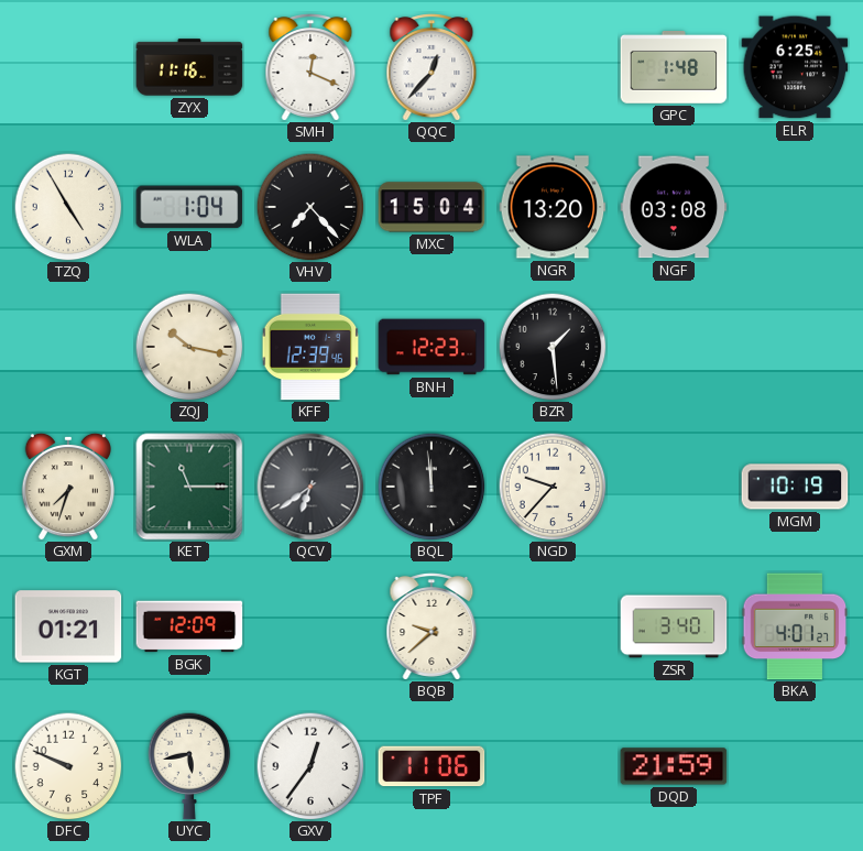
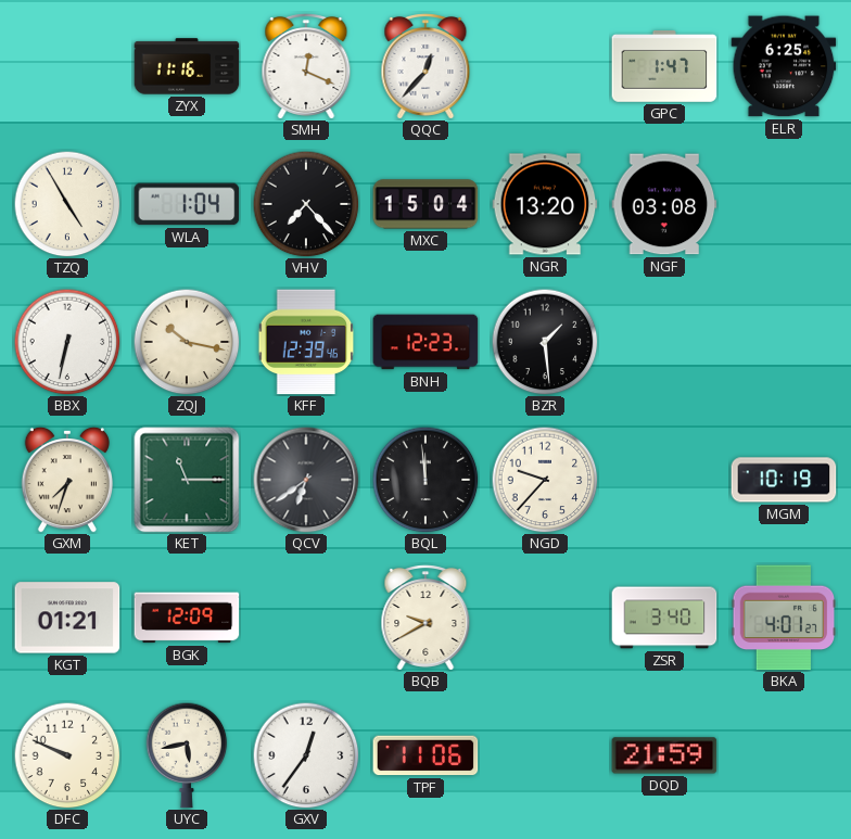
GPC: 1:48 -> 1:47 (664, 67)
BBX: none -> 6:32 (67, 342)
BQB: 9:38 -> 9:40 (426, 618)
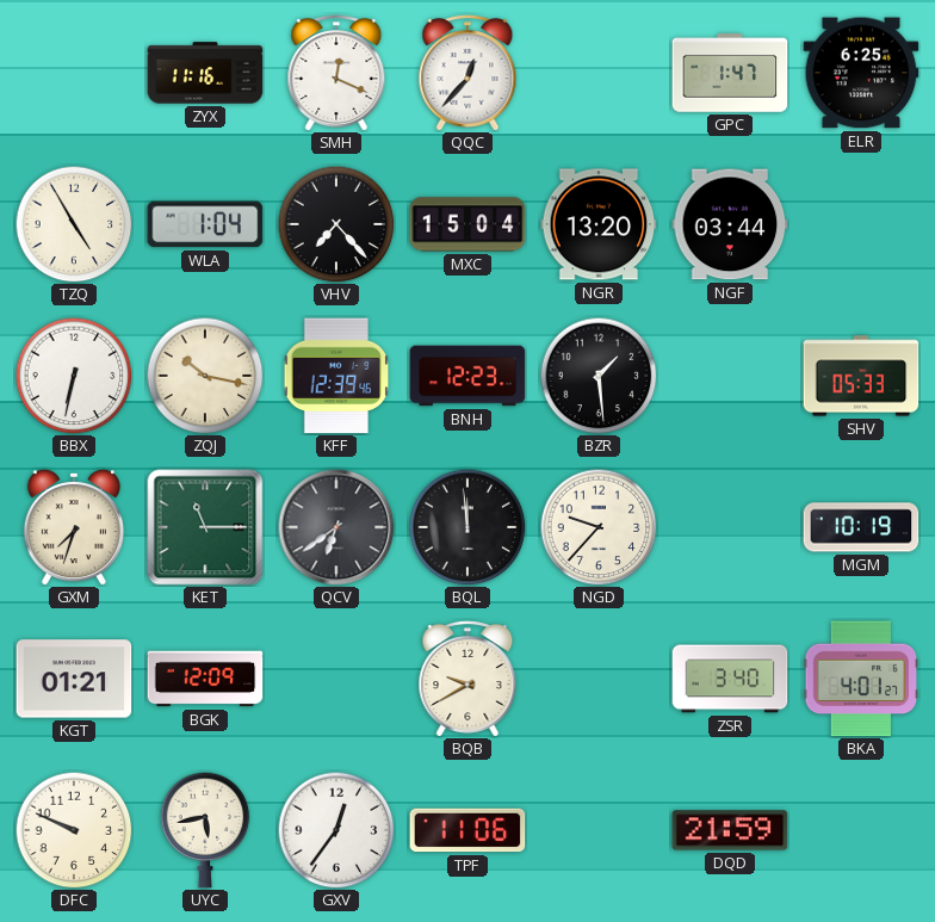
NGF: 03:08 -> 03:44 (730, 224)
SHV: none -> 05:33 (861, 376)
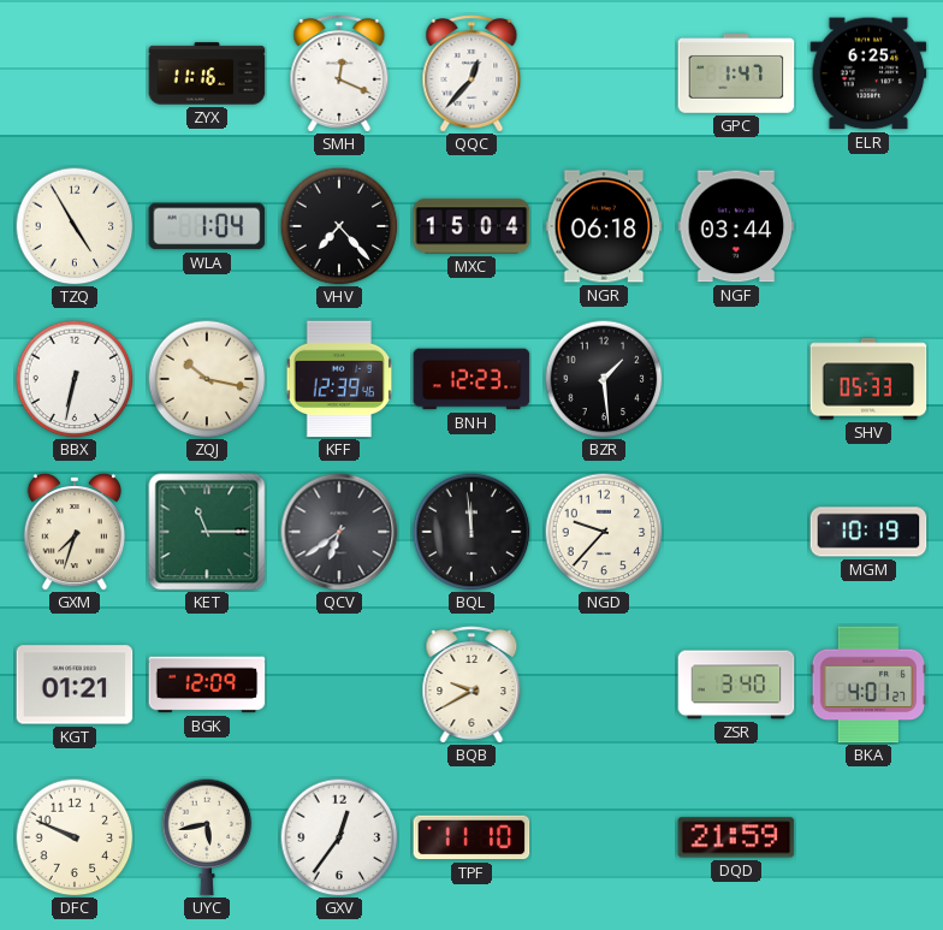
NGR: 13:20 -> 06:18 (604, 226)
TPF: 11:06 -> 11:10 (471, 837)
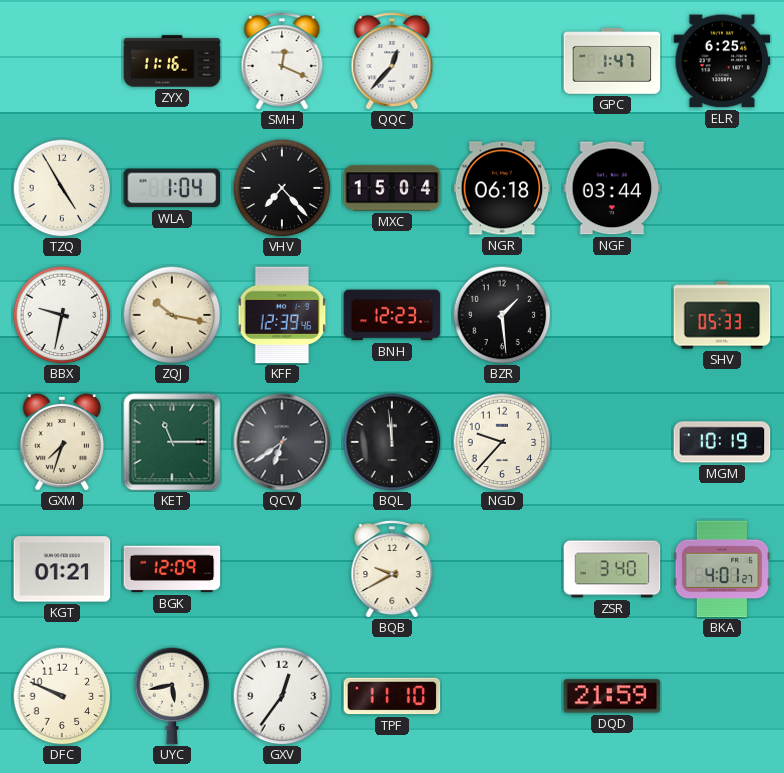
BBX: 6:32 -> 9:32 (62, 315)
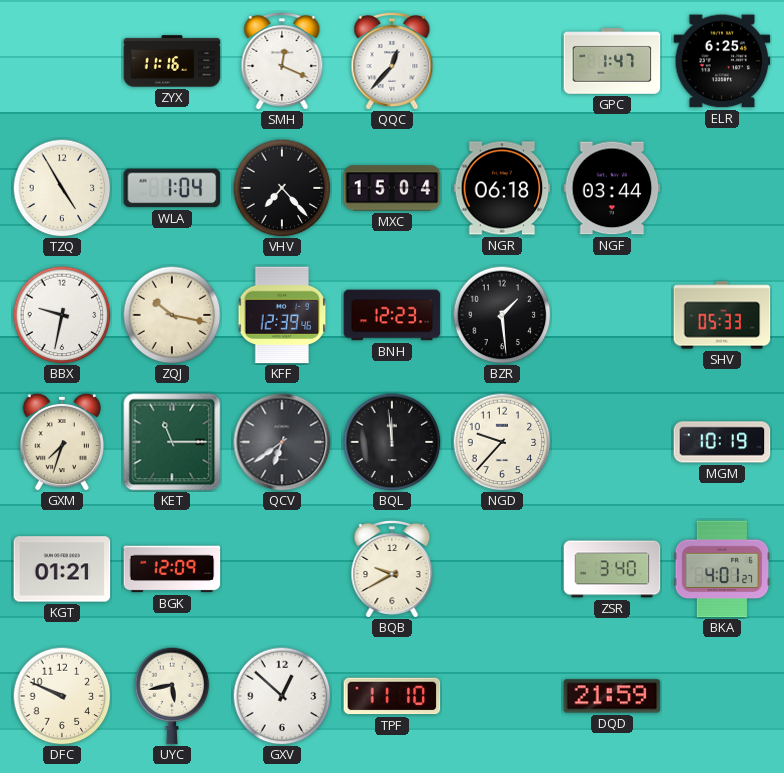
GXV: 12:36 -> 12:52 (282, 696)
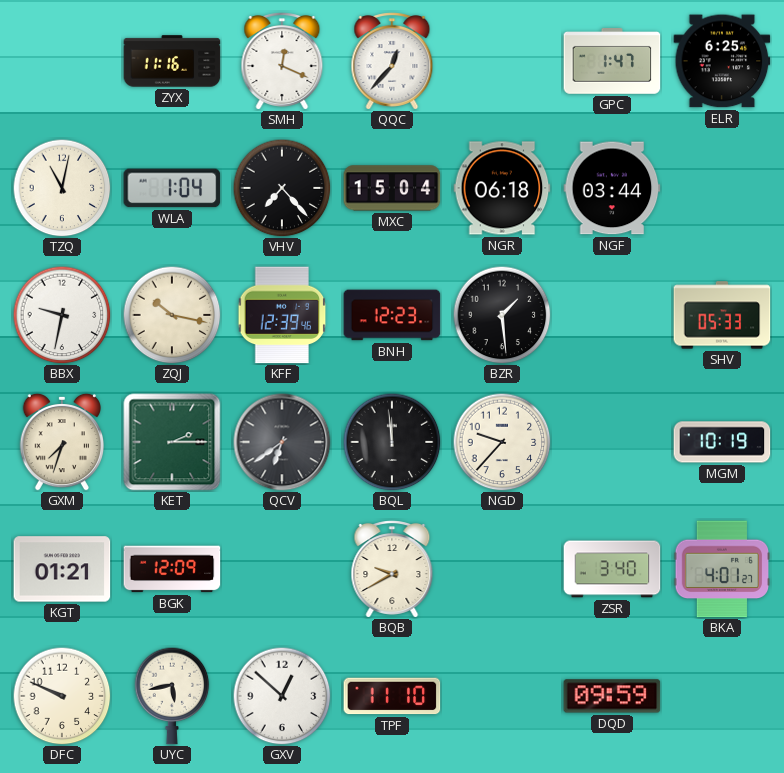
TZQ: 4:55 -> 11:02 (62, 188)
KET: 11:15 -> 2:15 (172, 442)
DQD: 21:59 -> 09:59 (612, 696)
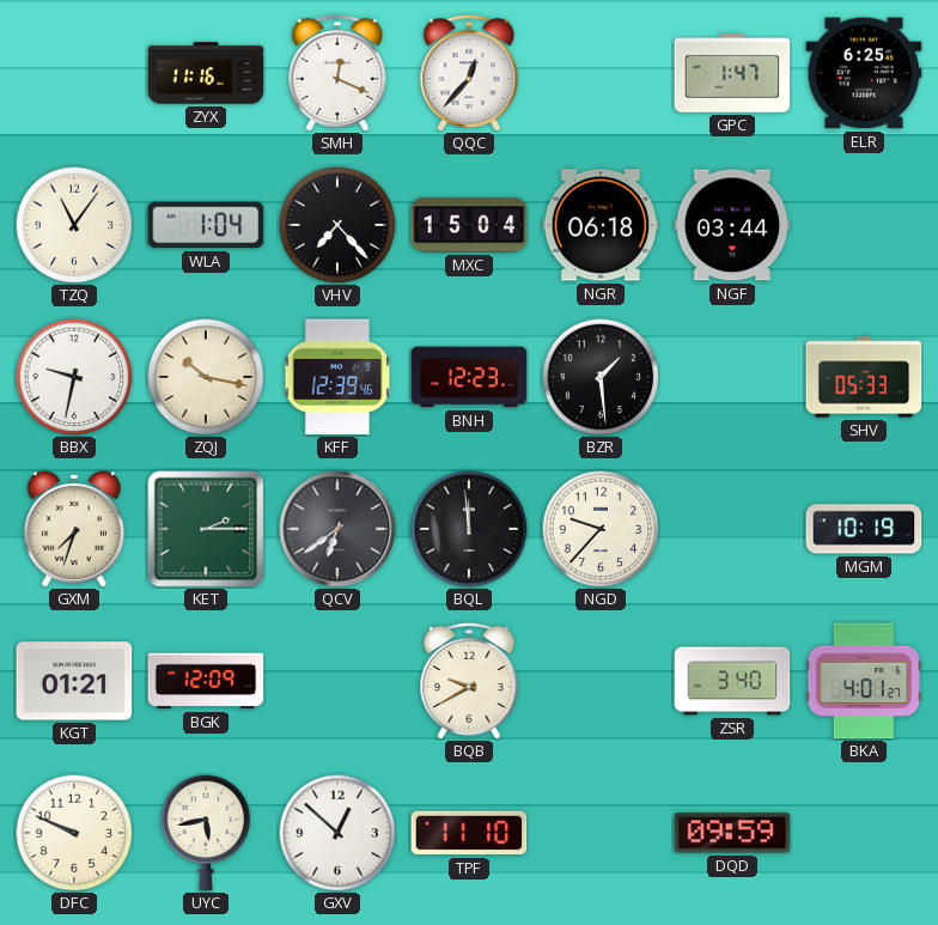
TZQ: 11:02 -> 11:06 (74, 225)
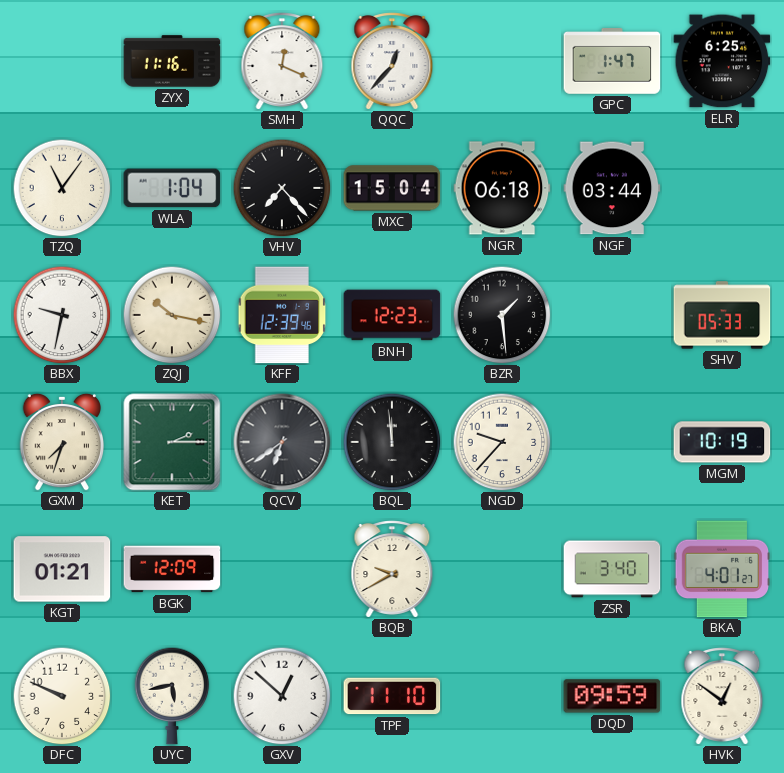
HVK: none -> 12:51 (722, 696)
